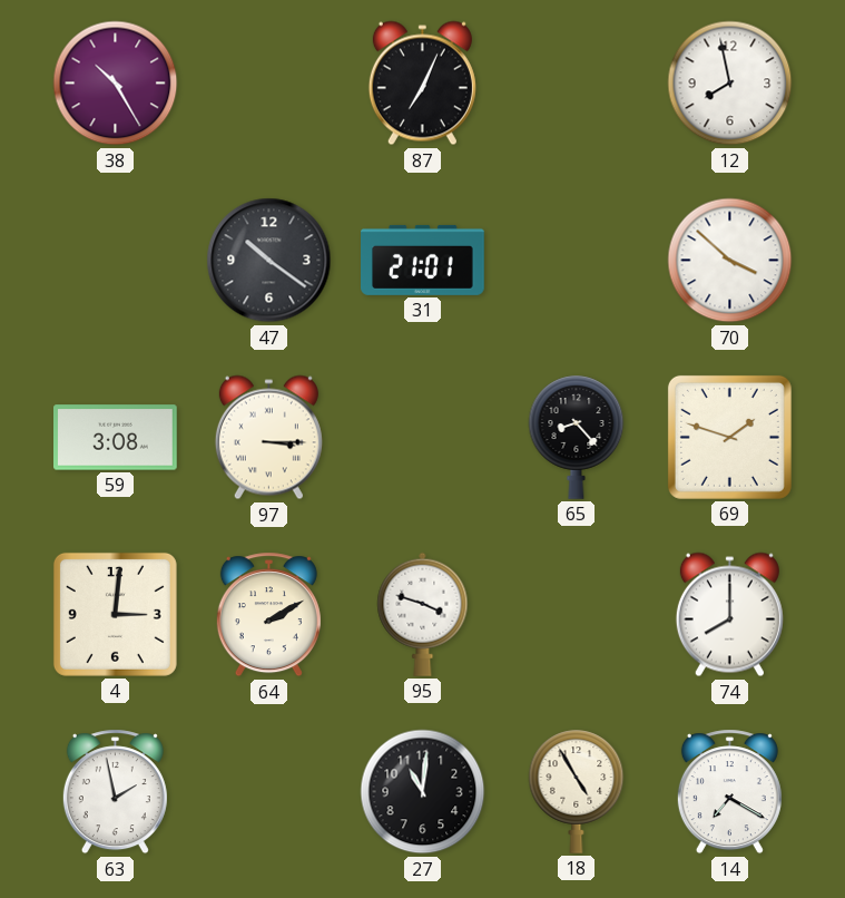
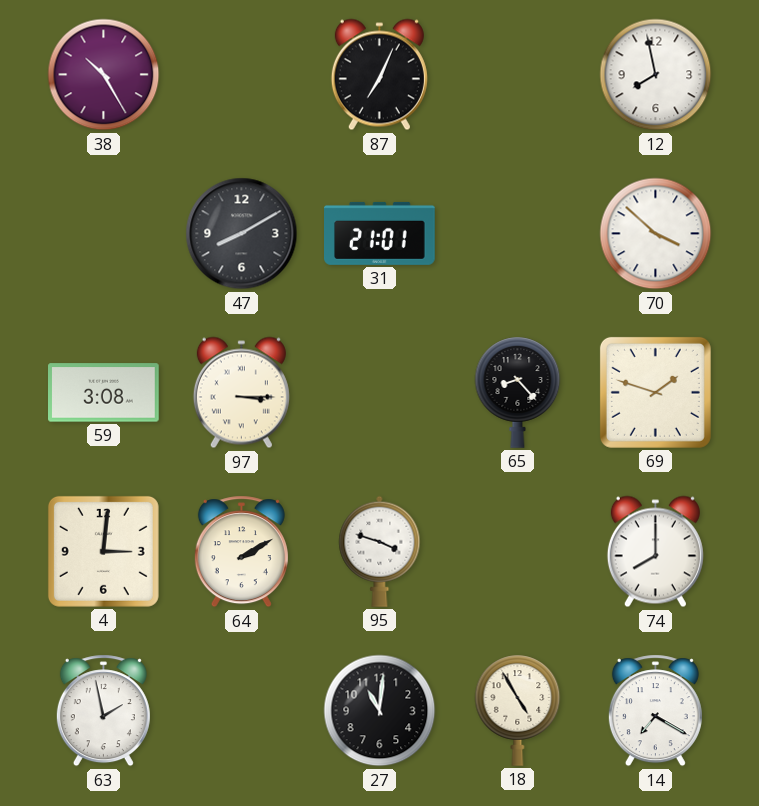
47: 10:21 -> 8:10 (242, 234)
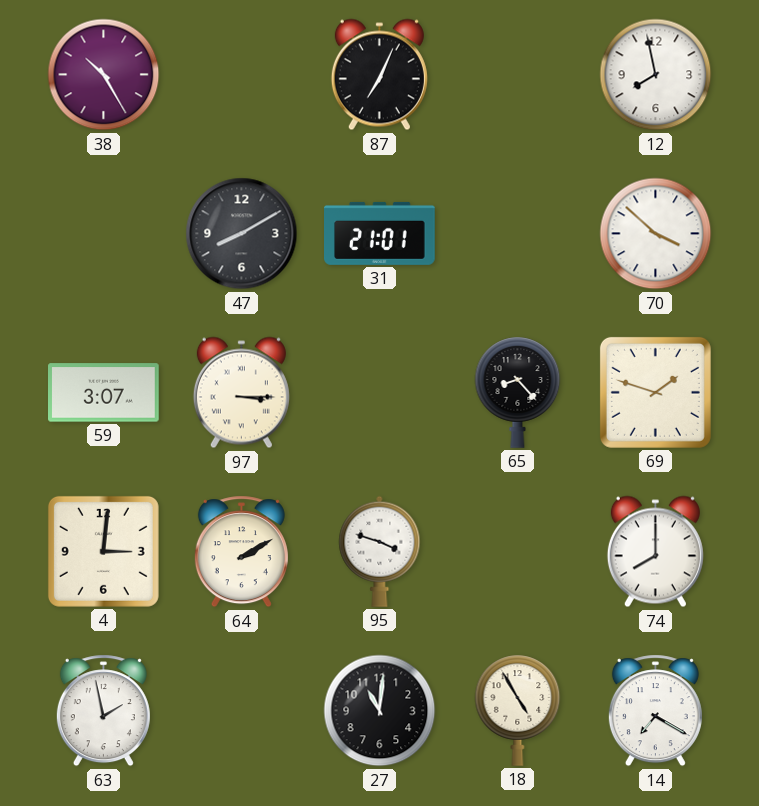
59: 3:08 -> 3:07 (104, 393)
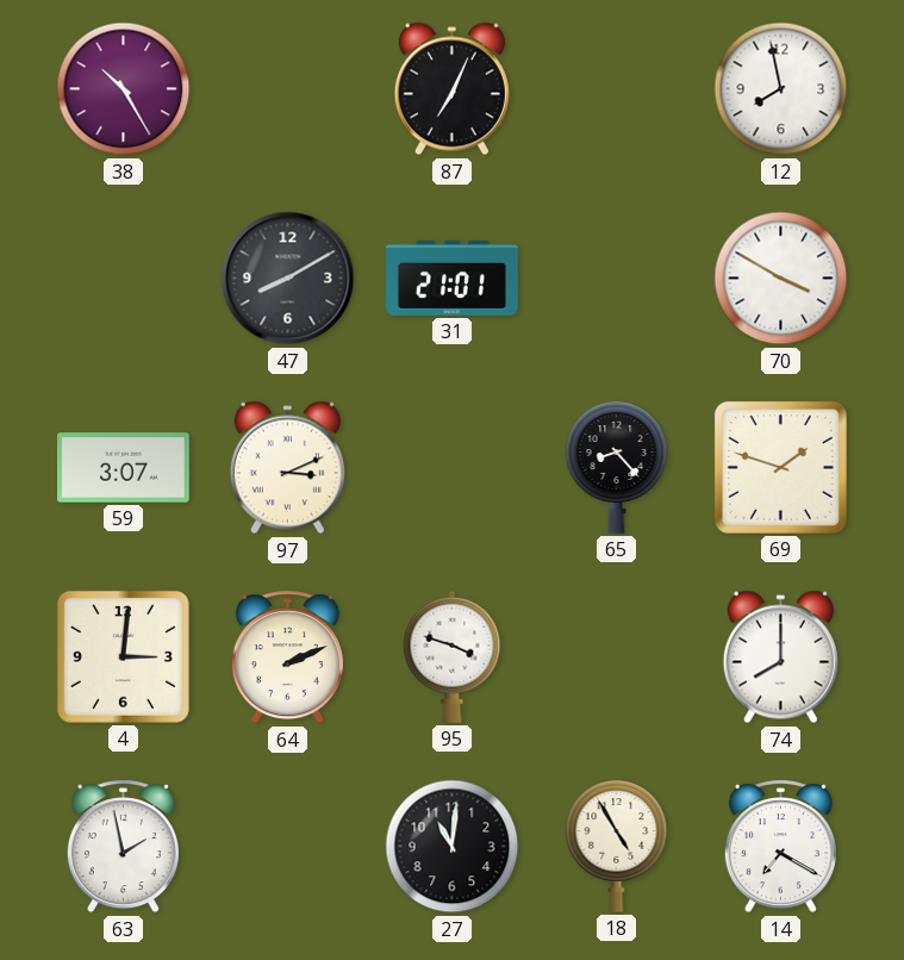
70: 3:52 -> 3:50 (781, 279)
97: 3:15 -> 3:11 (287, 468)
64: 2:10 -> 2:11 (287, 657)
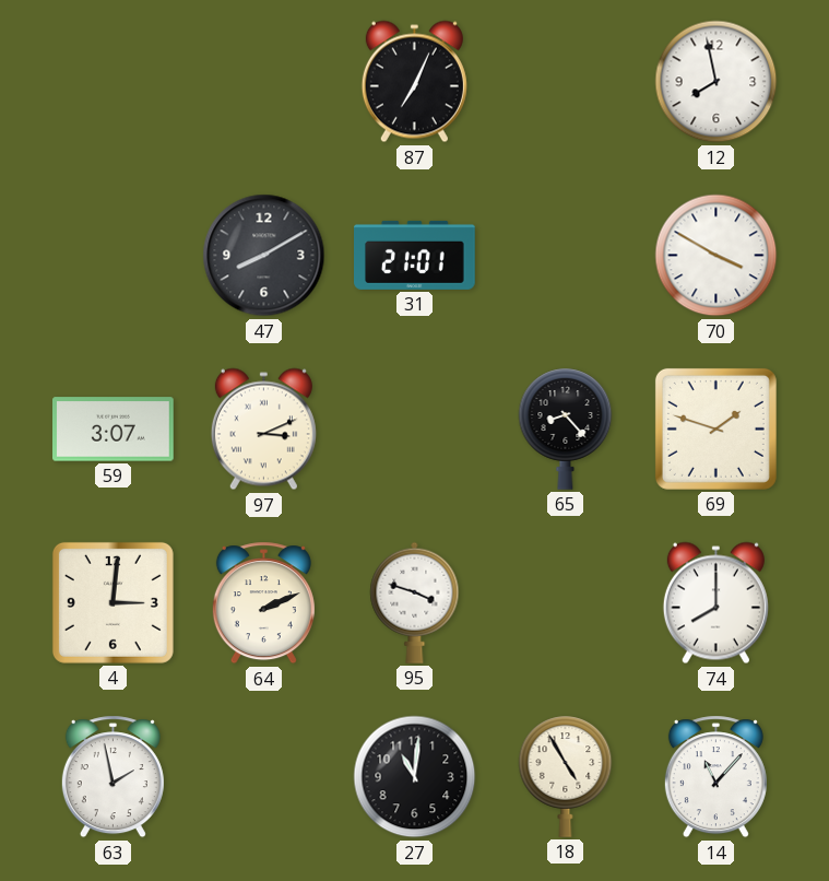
38: 10:25 -> none (124, 89)
14: 7:20 -> 11:07 (715, 777)
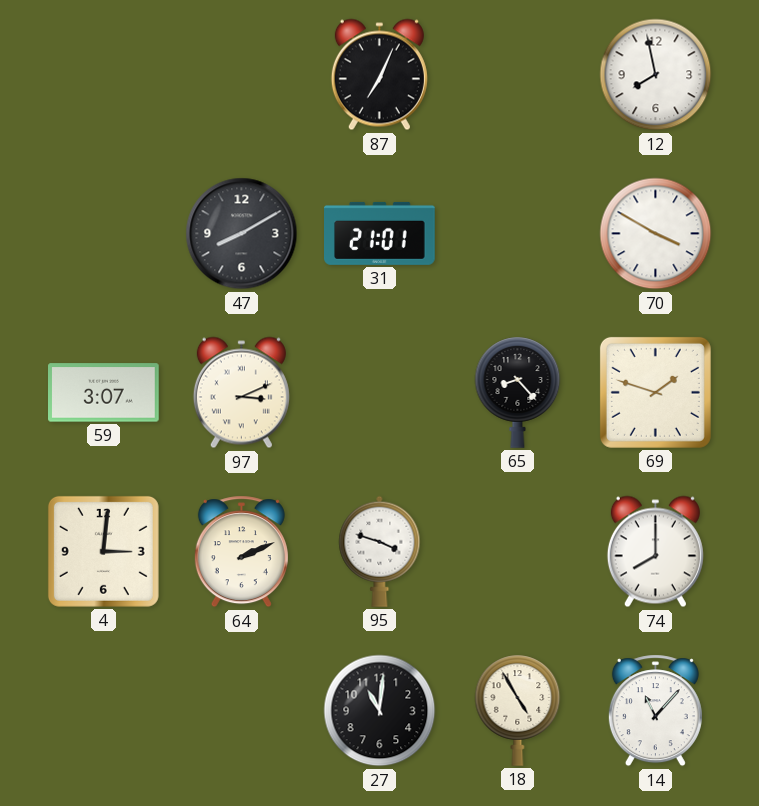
63: 1:58 -> none (112, 777)
